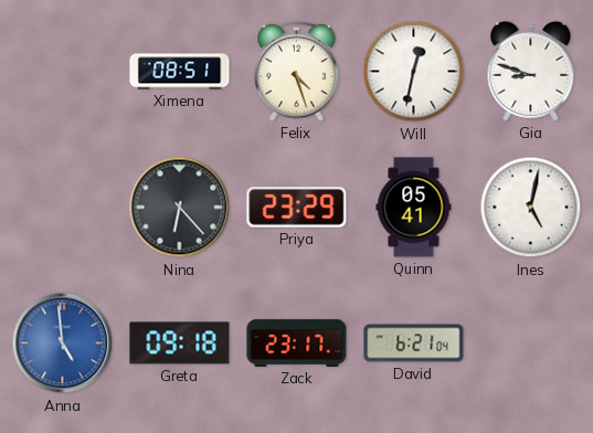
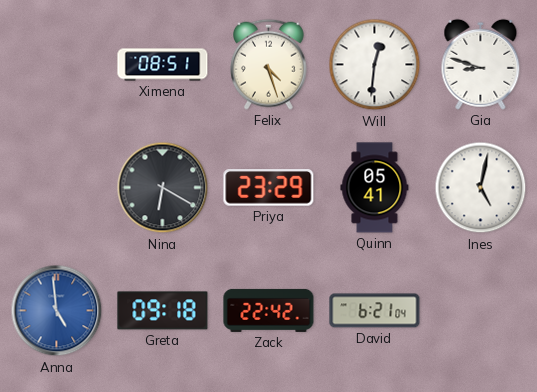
Will: 12:32 -> 12:31 (375, 65)
Nina: 6:23 -> 6:20 (163, 188)
Zack: 23:17 -> 22:42 (269, 310)
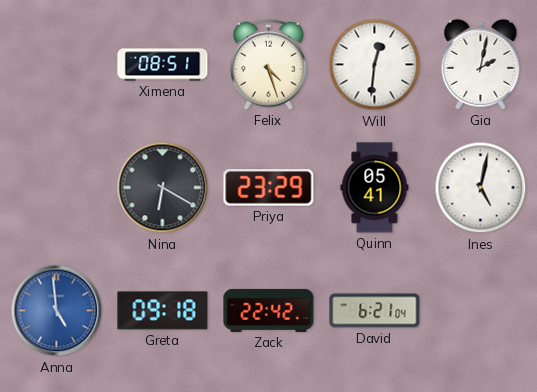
Gia: 8:48 -> 2:02 (481, 64)
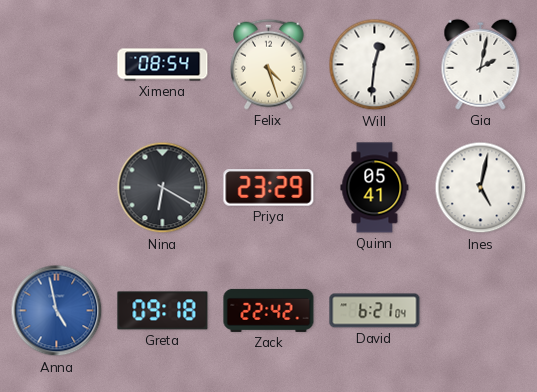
Ximena: 08:51 -> 08:54 (163, 65)
Anna: 4:59 -> 4:58 (57, 311)
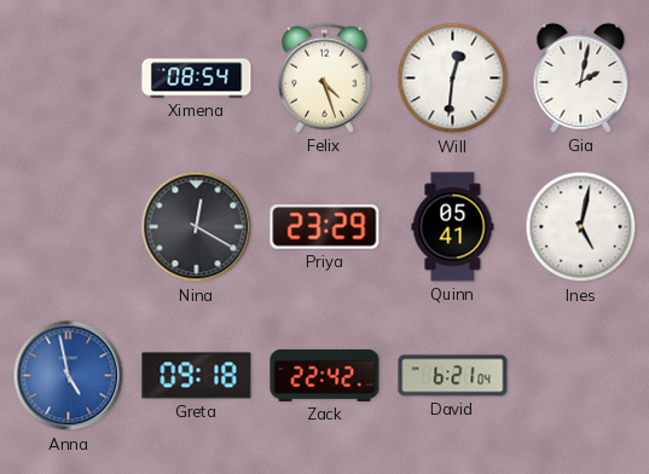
Nina: 6:20 -> 12:20 (197, 227)
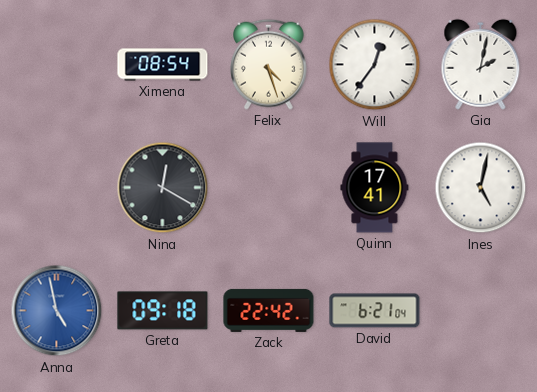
Will: 12:31 -> 12:36 (375, 65)
Priya: 23:29 -> none (325, 227)
Quinn: 05:41 -> 17:41 (375, 188)
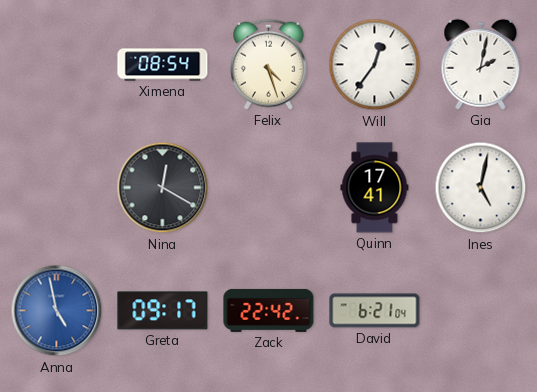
Greta: 09:18 -> 09:17 (163, 311)
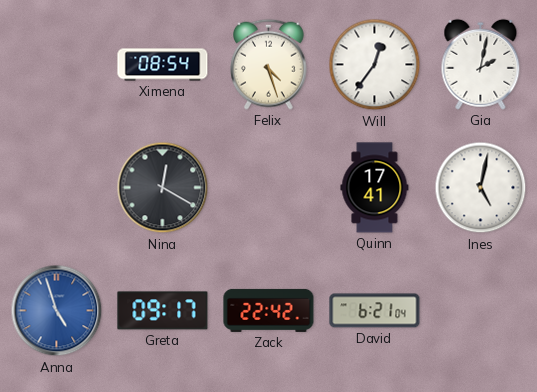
Anna: 4:58 -> 4:57 (57, 311)
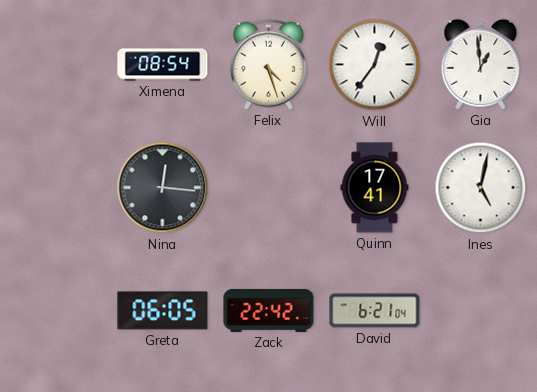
Gia: 2:02 -> 12:59 (481, 64)
Nina: 12:20 -> 12:16 (163, 188)
Anna: 4:57 -> none (57, 311)
Greta: 09:17 -> 06:05 (163, 311)
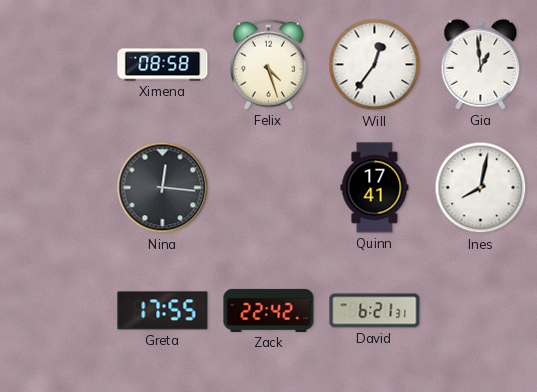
Ximena: 08:54 -> 08:58 (163, 65)
Ines: 5:02 -> 8:02 (481, 188)
Greta: 06:05 -> 17:55 (163, 311)
David: 6:21:04 -> 6:21:31 (375, 311)
